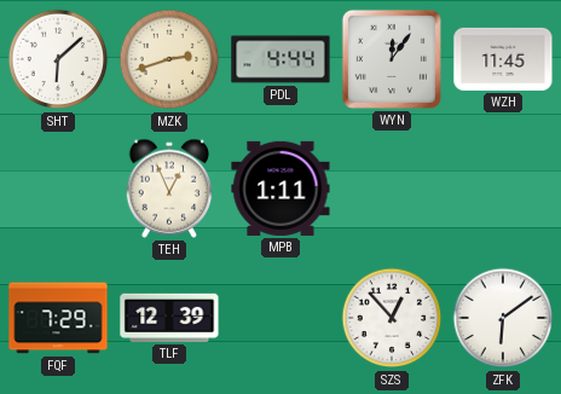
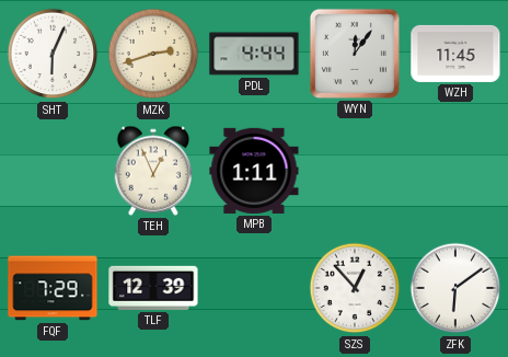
SHT: 6:08 -> 6:04 (53, 54)
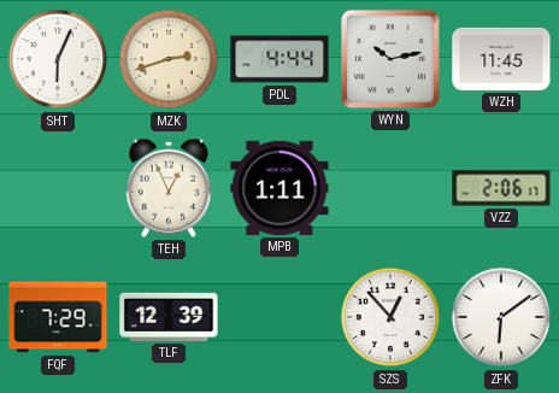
WYN: 12:06 -> 10:13 (390, 59)
VZZ: none -> 2:06 (501, 188)
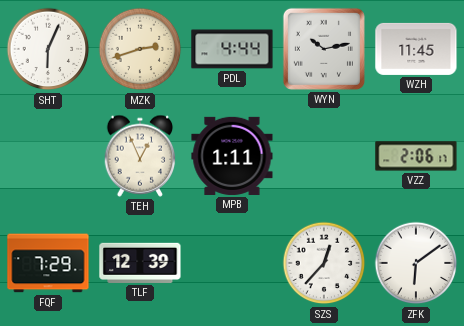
SZS: 12:53 -> 12:37 (324, 263)
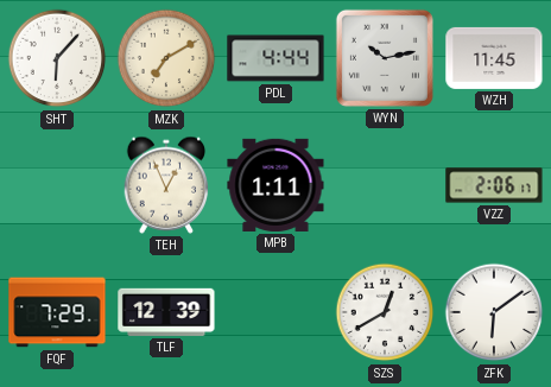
SHT: 6:04 -> 6:07 (57, 58)
MZK: 2:42 -> 7:10 (166, 58)
SZS: 12:37 -> 12:40 (385, 312)
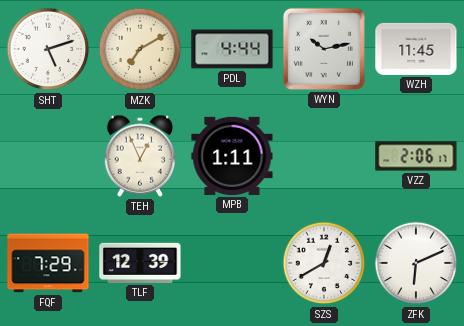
SHT: 6:07 -> 5:12 (48, 49)
ZFK: 6:09 -> 6:11 (416, 263)
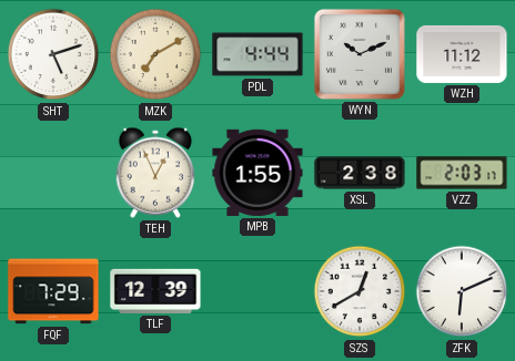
WYN: 10:13 -> 10:11 (360, 54)
WZH: 11:45 -> 11:12 (462, 54)
MPB: 1:11 -> 1:55 (257, 173)
XSL: none -> 2:38 (360, 173)
VZZ: 2:06 -> 2:03 (462, 173)
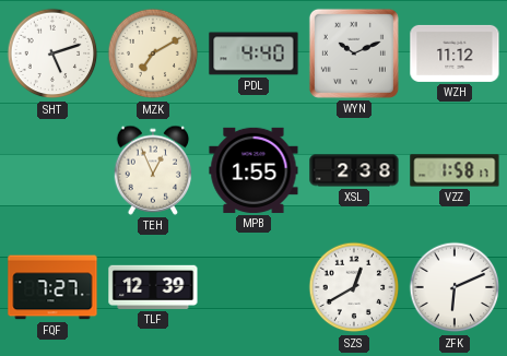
PDL: 4:44 -> 4:40 (253, 54)
VZZ: 2:03 -> 1:58 (455, 170)
FQF: 7:29 -> 7:27 (52, 287)
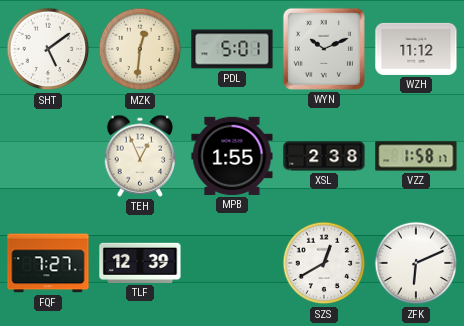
SHT: 5:12 -> 5:09 (48, 49)
MZK: 7:10 -> 12:31 (140, 49)
PDL: 4:40 -> 5:01 (232, 49)
